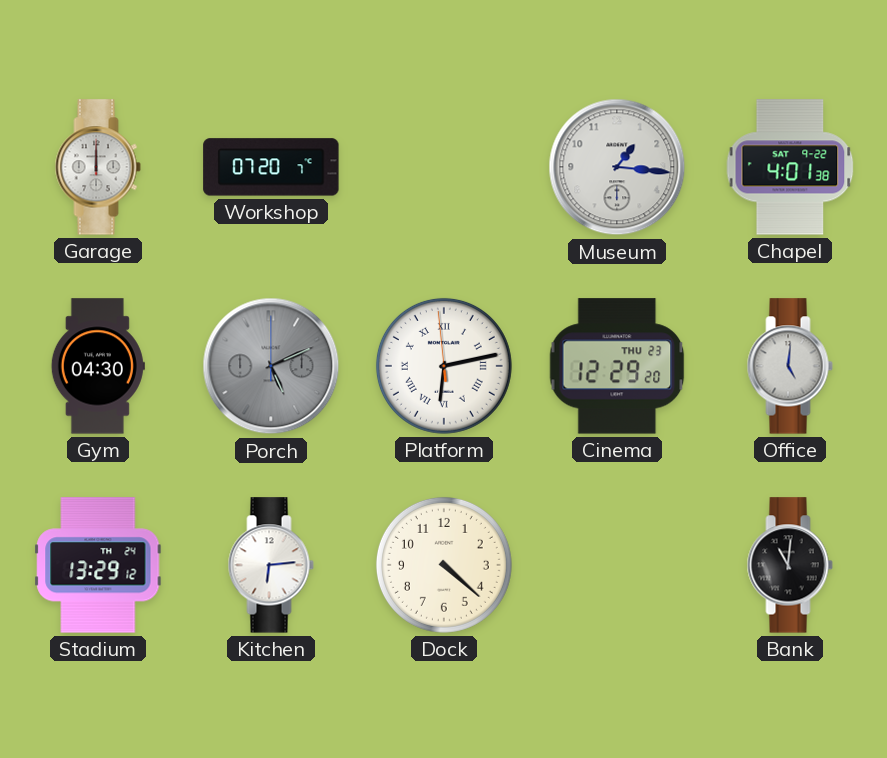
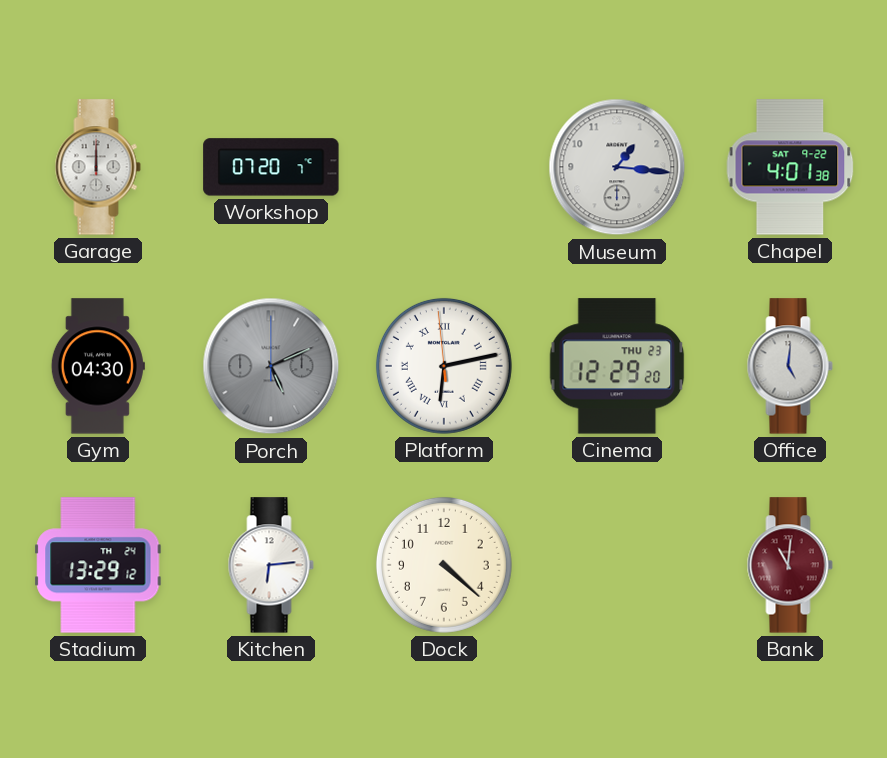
Bank dial: black -> burgundy (790, 565)
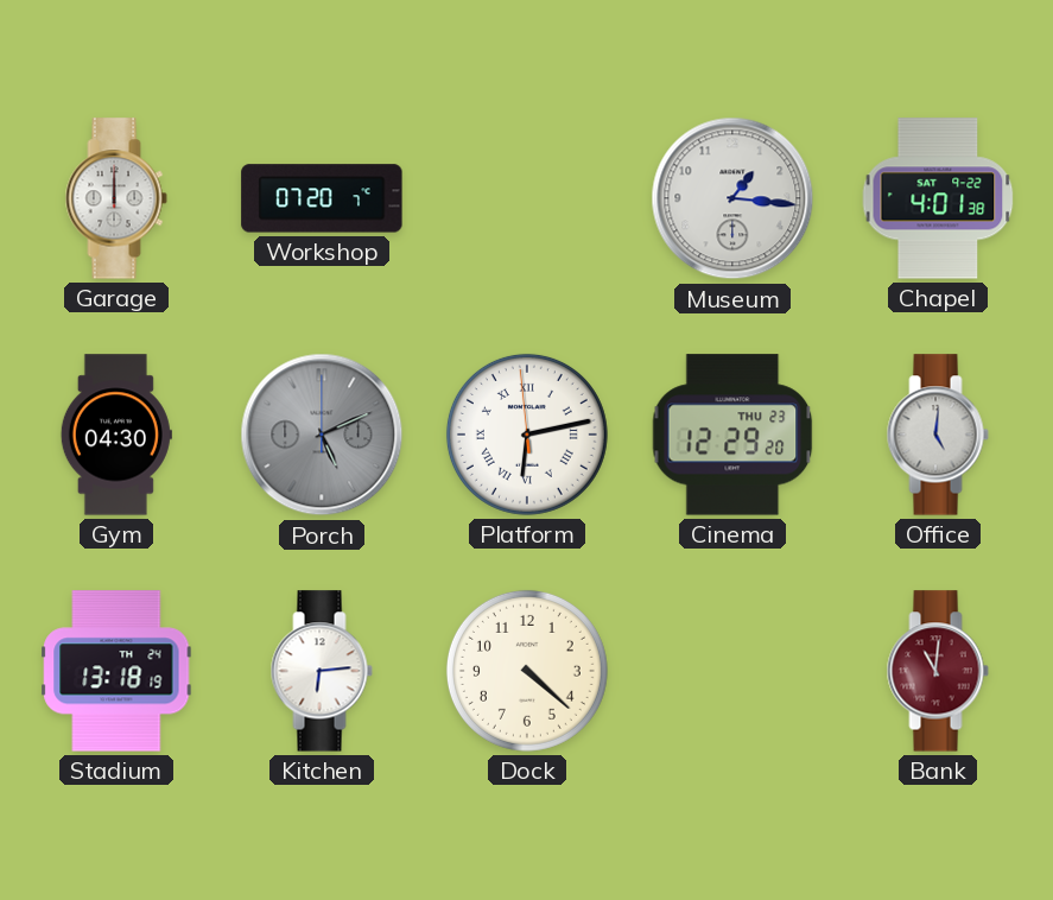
Stadium: 13:29 -> 13:18 (116, 671)
